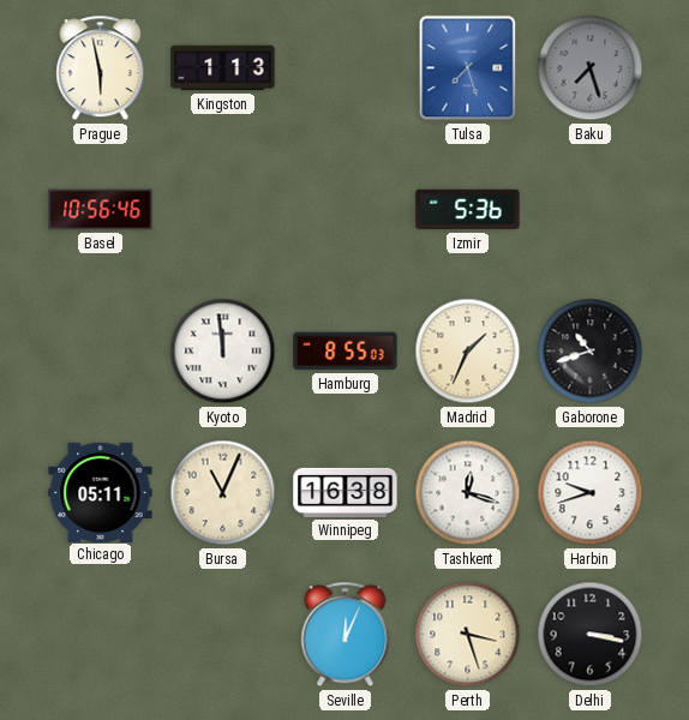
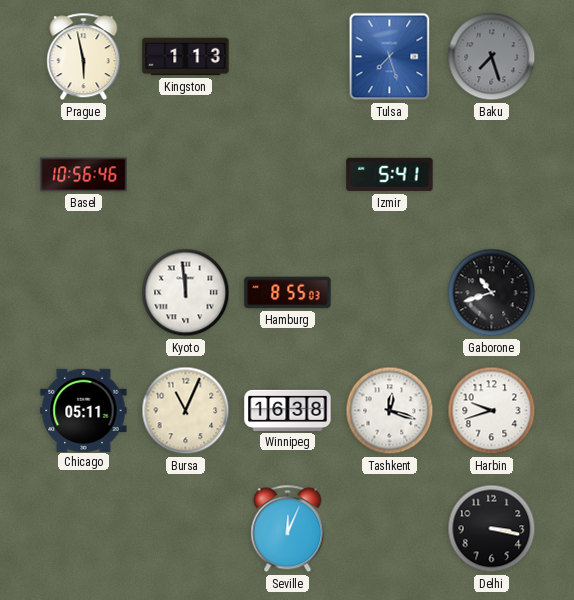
Izmir: 5:36 -> 5:41 (390, 175)
Madrid: 1:34 -> none (468, 352)
Perth: 3:27 -> none (468, 635)
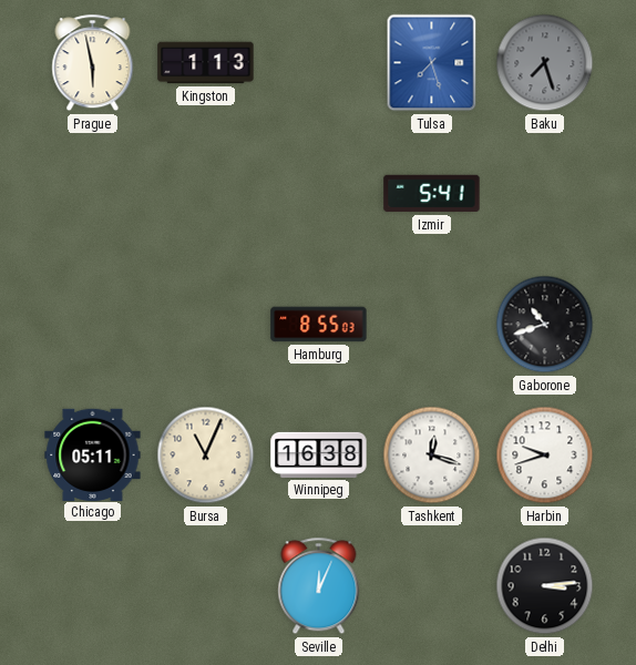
Basel: 10:56 -> none (84, 175)
Kyoto: 11:59 -> none (186, 293)
Delhi: 3:17 -> 3:14 (545, 586)
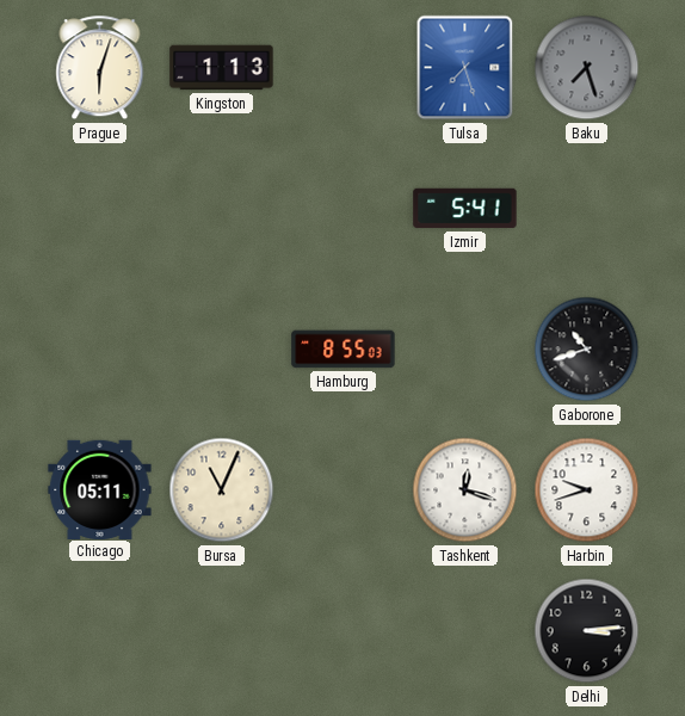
Prague: 5:58 -> 6:03 (100, 68)
Winnipeg: 16:38 -> none (319, 454)
Seville: 12:04 -> none (319, 586)
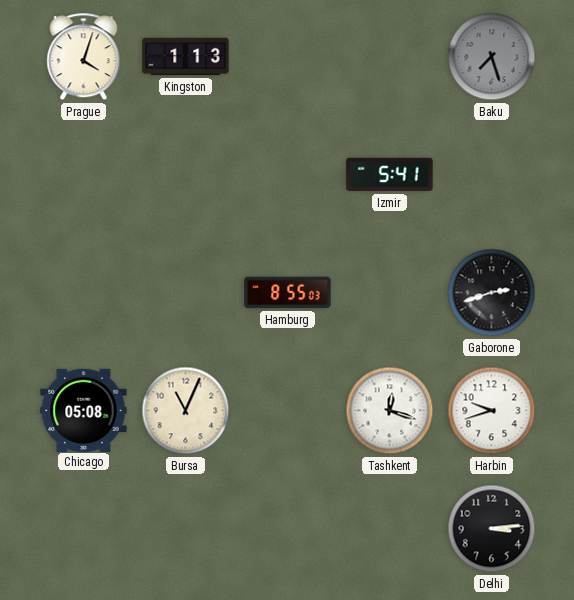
Prague: 6:03 -> 4:03 (84, 57)
Tulsa: 7:27 -> none (465, 68)
Gaborone: 10:42 -> 2:42 (492, 293)
Chicago: 05:11 -> 05:08 (84, 410)
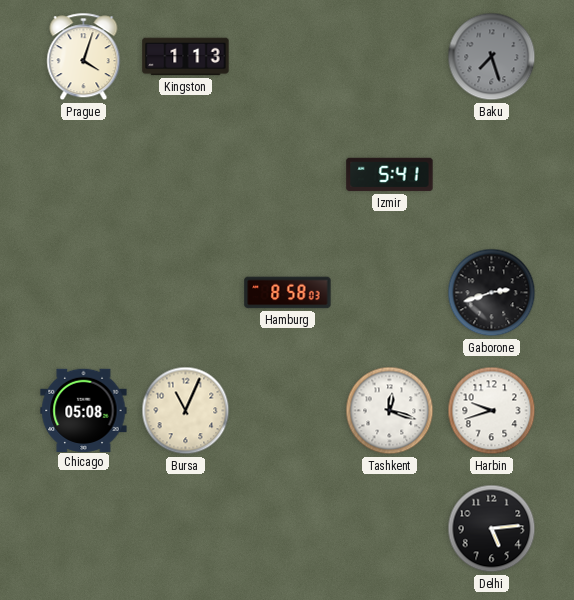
Hamburg: 8:55 -> 8:58 (288, 293)
Delhi: 3:14 -> 5:14 (492, 529)
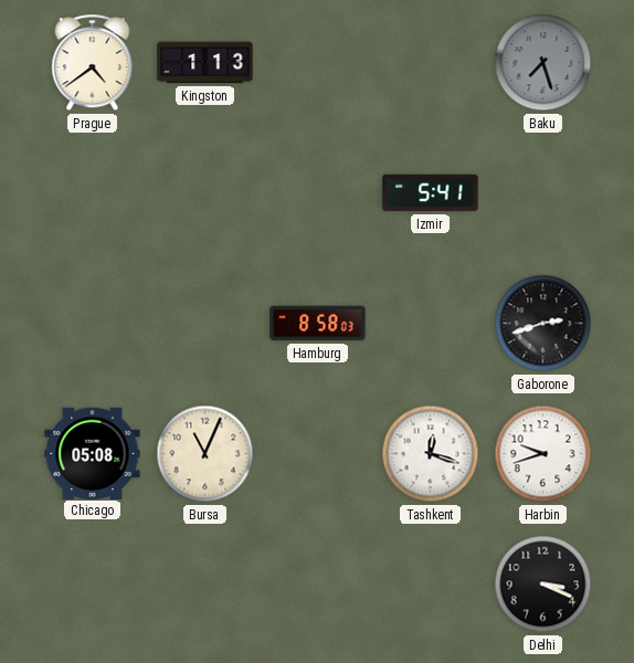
Prague: 4:03 -> 4:39 (93, 63)
Delhi: 5:14 -> 3:19 (543, 585)
